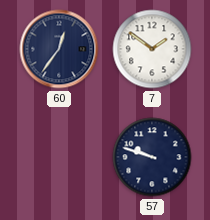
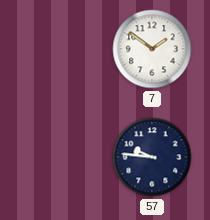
60: 12:36 -> none (59, 49)
57: 9:48 -> 9:46 (152, 157)
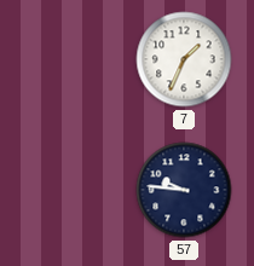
7: 1:51 -> 1:34 (184, 59)
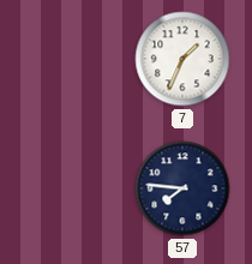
57: 9:46 -> 7:46 (182, 188)
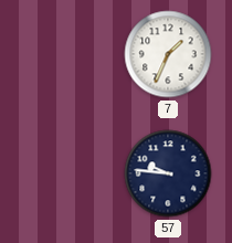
57: 7:46 -> 9:46 (168, 173)
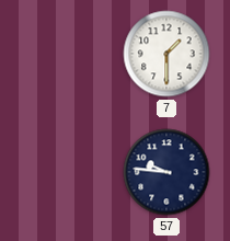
7: 1:34 -> 1:30 (166, 54)
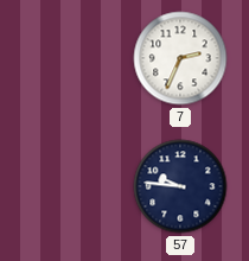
7: 1:30 -> 2:34 (180, 58)
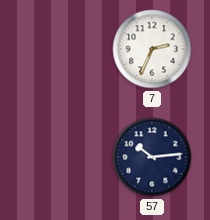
57: 9:46 -> 10:14 (152, 157)
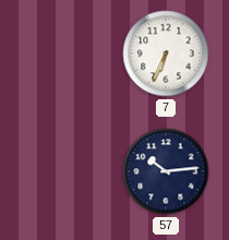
7: 2:34 -> 6:34 (166, 53)
